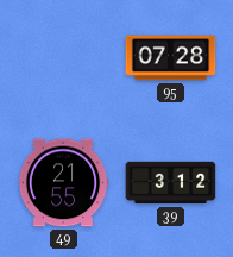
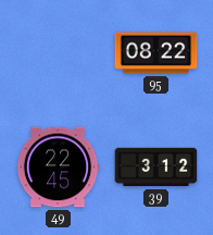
95: 07:28 -> 08:22 (156, 53)
49: 21:55 -> 22:45 (58, 168)
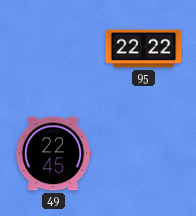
95: 08:22 -> 22:22 (144, 49)
39: 3:12 -> none (156, 168)
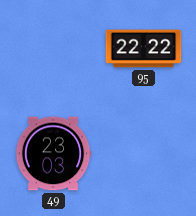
49: 22:45 -> 23:03 (53, 154)
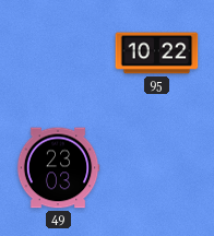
95: 22:22 -> 10:22 (157, 54)
